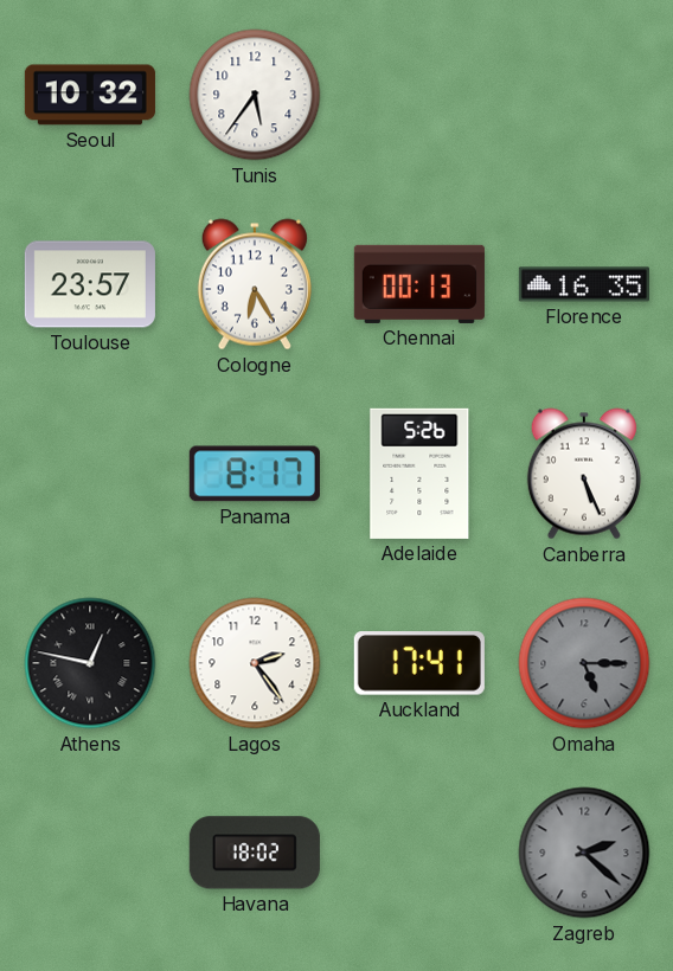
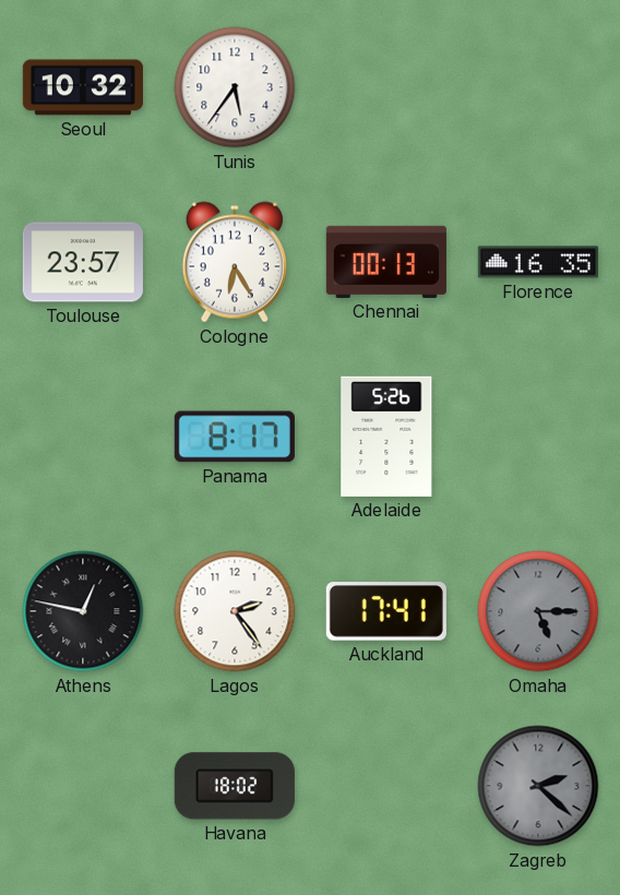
Canberra: 5:26 -> none (584, 474)
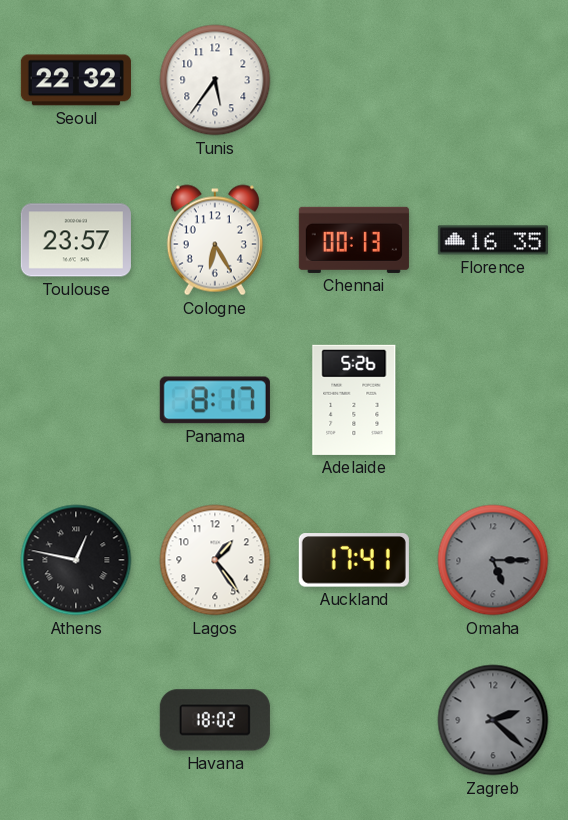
Seoul: 10:32 -> 22:32 (76, 80)
Lagos: 2:24 -> 1:24 (215, 560)
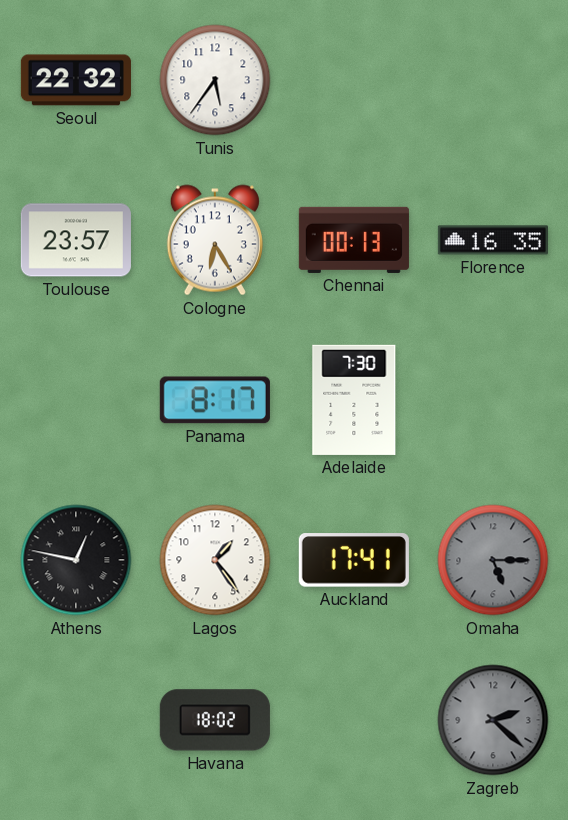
Adelaide: 5:26 -> 7:30 (354, 400)
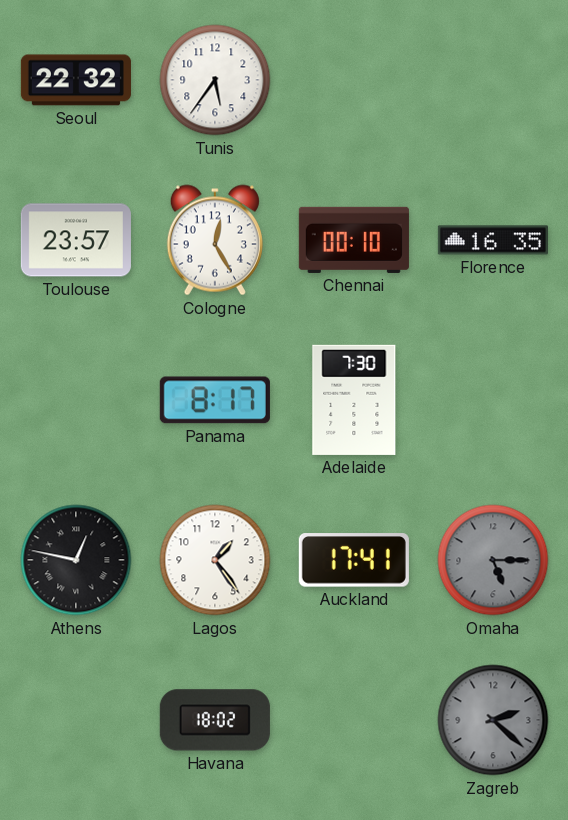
Cologne: 6:25 -> 12:25 (215, 240)
Chennai: 00:13 -> 00:10 (354, 240)
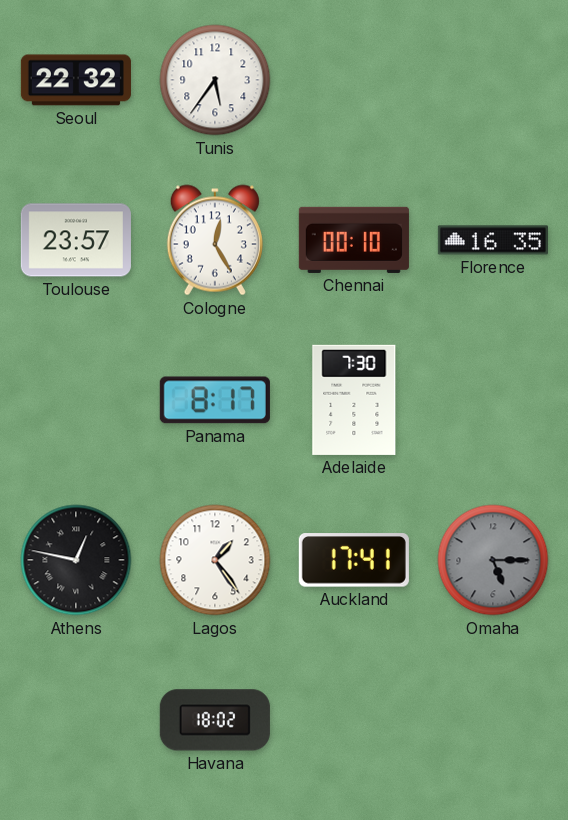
Zagreb: 2:22 -> none (493, 720)
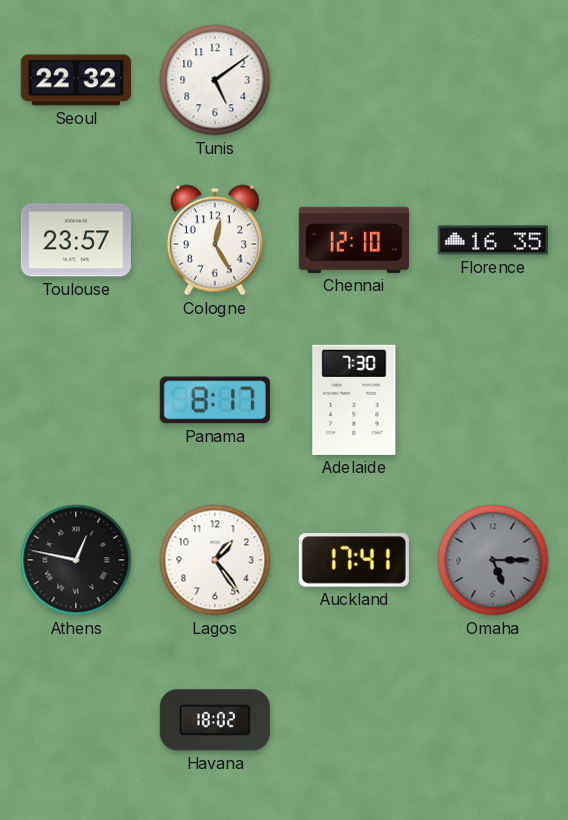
Tunis: 5:36 -> 5:09 (215, 80)
Chennai: 00:10 -> 12:10 (354, 240)
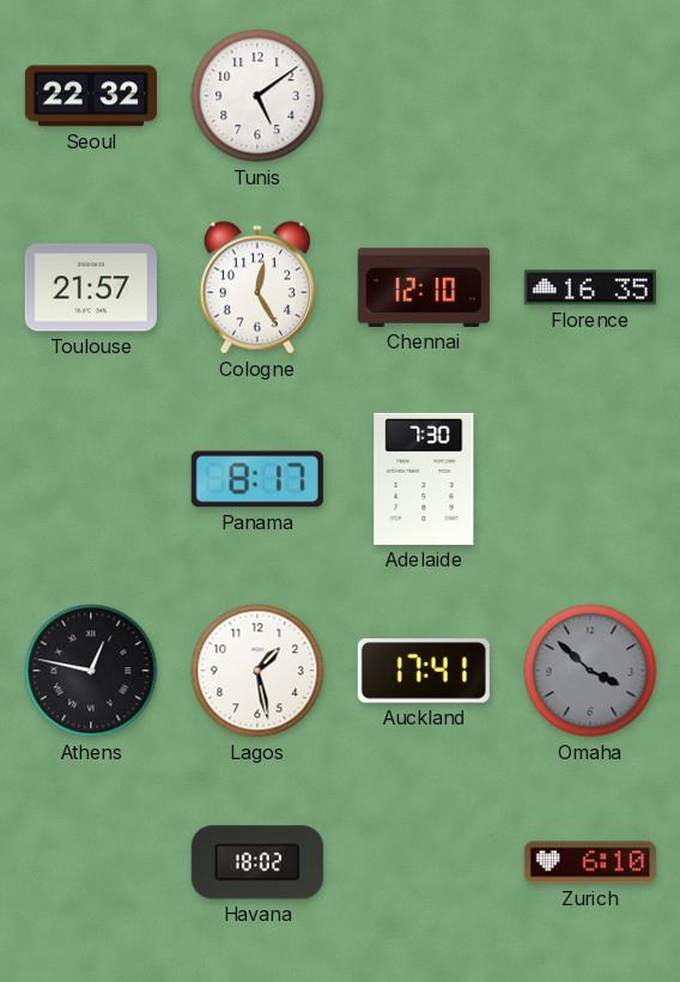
Toulouse: 23:57 -> 21:57 (91, 287)
Lagos: 1:24 -> 1:28 (257, 671)
Omaha: 5:15 -> 3:52 (590, 671)
Zurich: none -> 6:10 (590, 862)
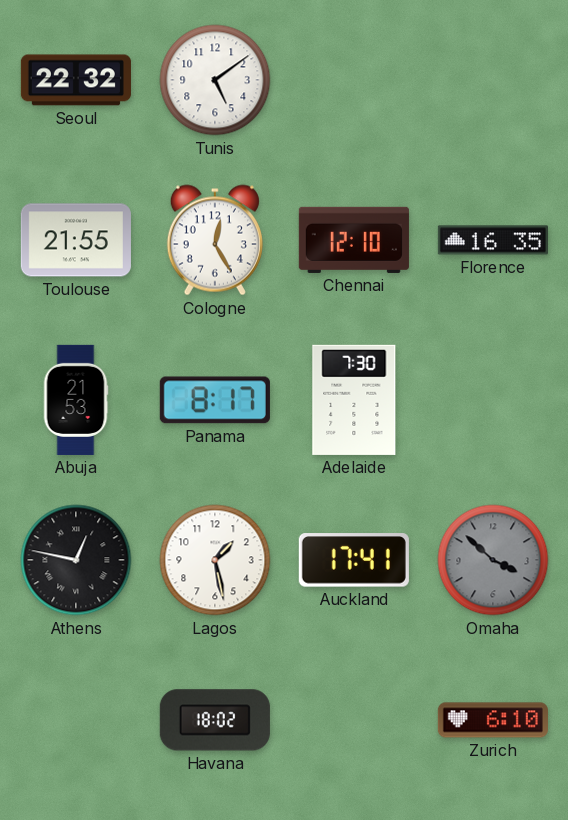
Toulouse: 21:57 -> 21:55 (76, 240)
Abuja: none -> 21:53 (76, 400)
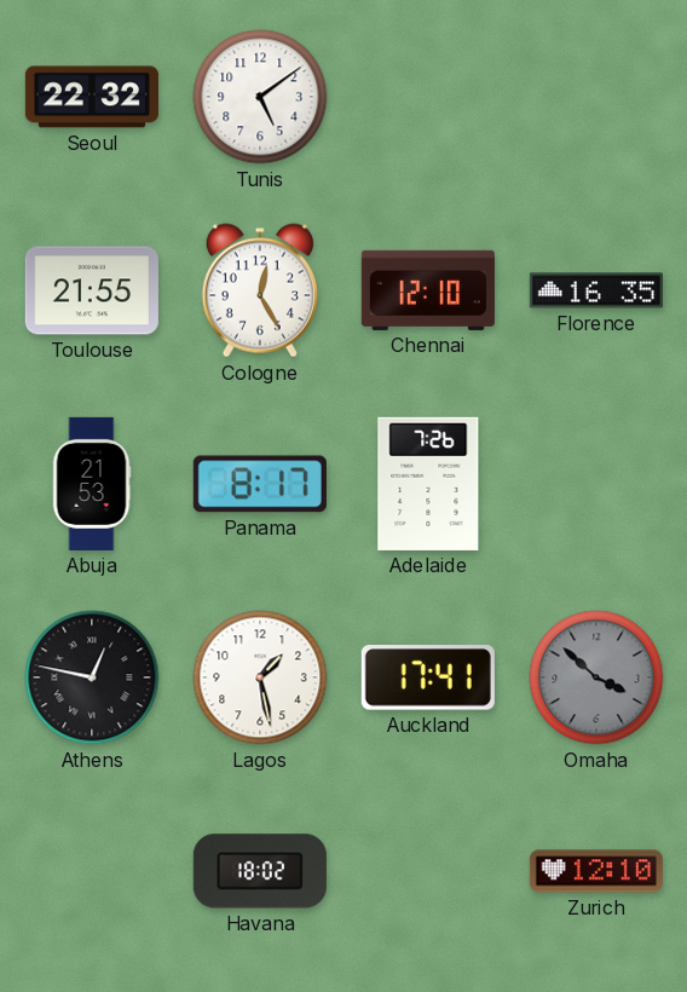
Adelaide: 7:30 -> 7:26 (428, 484)
Zurich: 6:10 -> 12:10 (596, 871)
